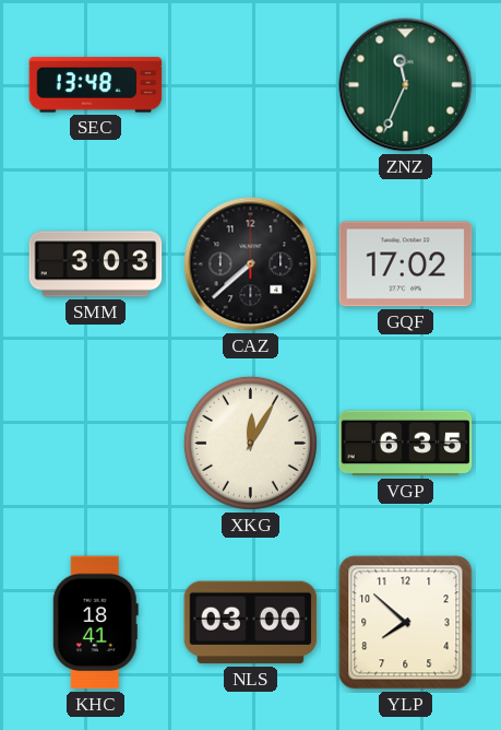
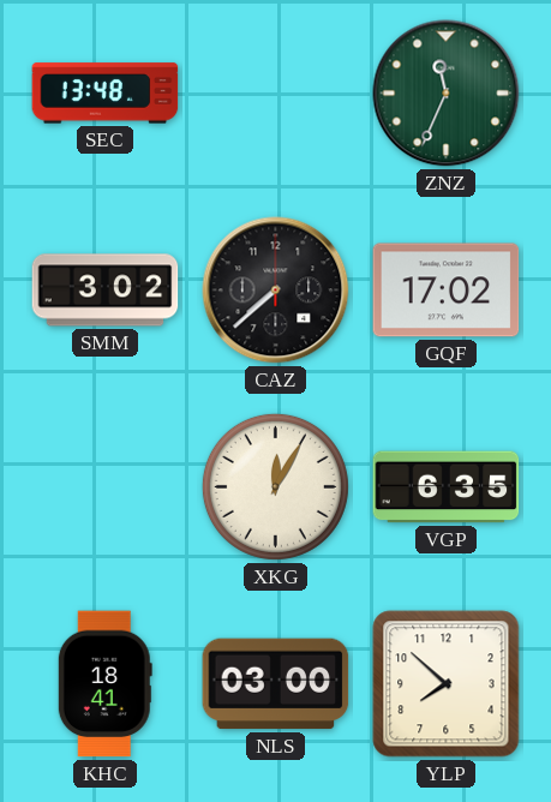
SMM: 3:03 -> 3:02 (106, 291)
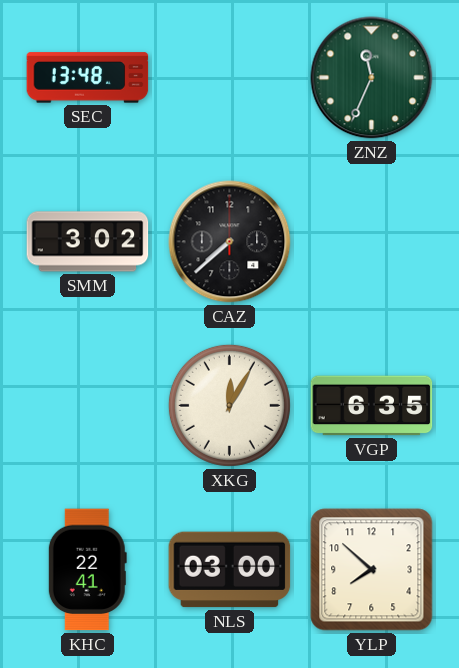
GQF: 17:02 -> none (447, 291)
KHC: 18:41 -> 22:41 (87, 570)
